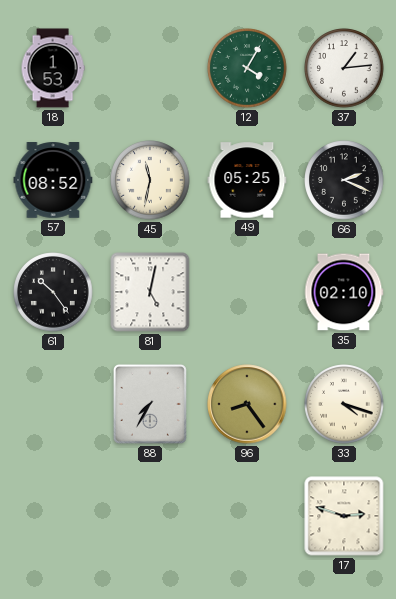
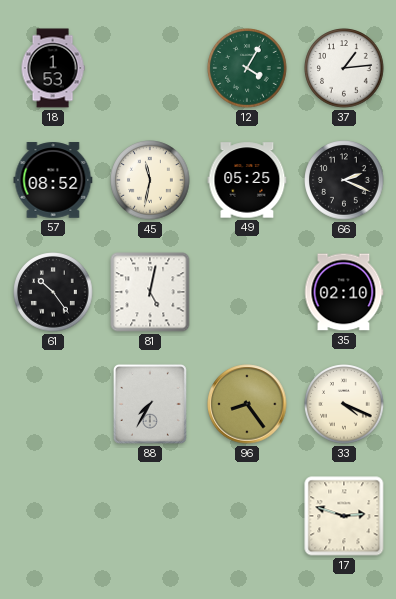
33: 4:18 -> 4:19 (344, 404)
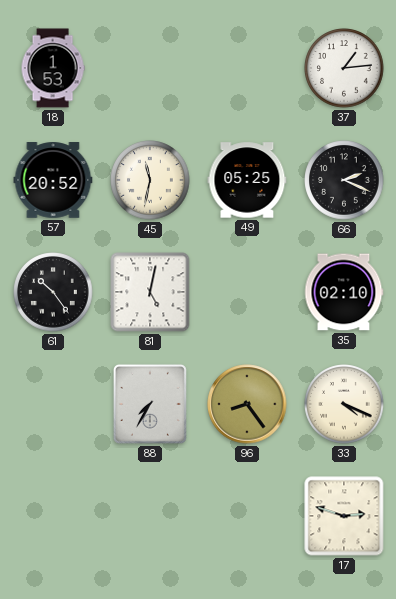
12: 4:05 -> none (247, 68)
57: 08:52 -> 20:52 (53, 180)
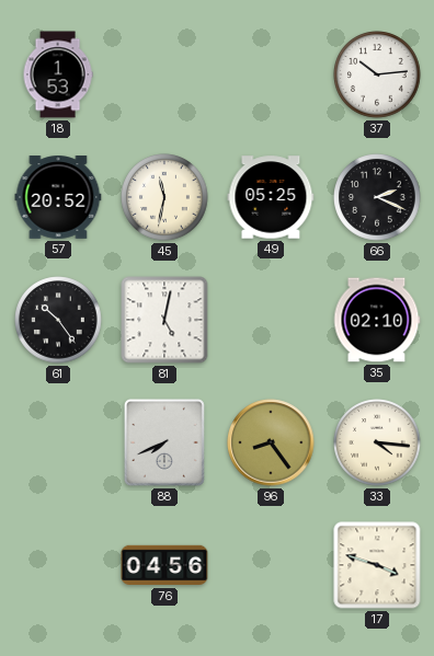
37: 1:14 -> 10:14 (377, 74)
88: 7:35 -> 7:41 (164, 442)
33: 4:19 -> 4:16 (377, 442)
76: none -> 04:56 (164, 565)
17: 2:48 -> 3:48 (377, 565)
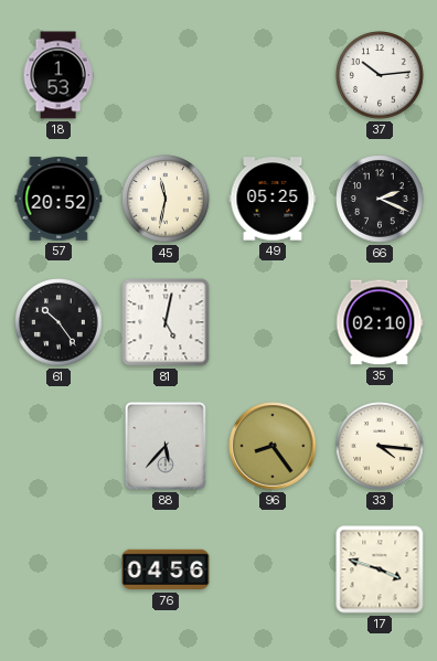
88: 7:41 -> 5:37 (166, 446)
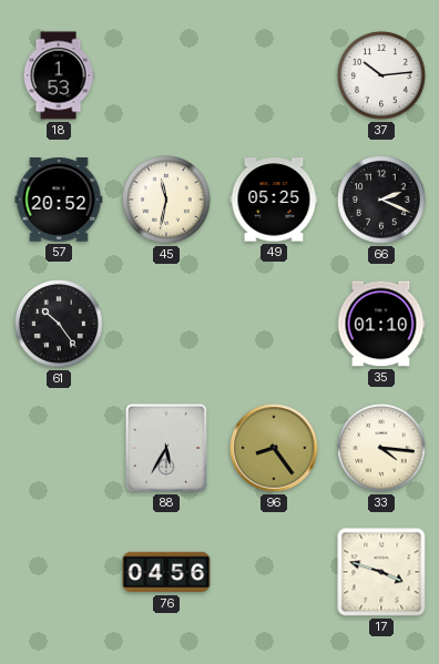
81: 5:02 -> none (166, 322)
35: 02:10 -> 01:10 (381, 324)
88: 5:37 -> 5:35 (166, 448)
